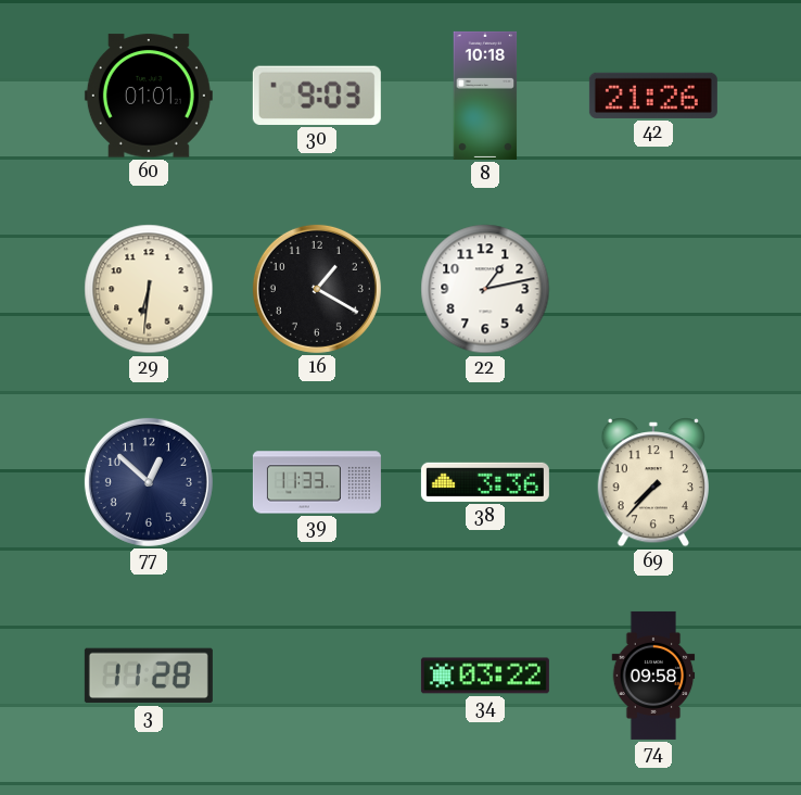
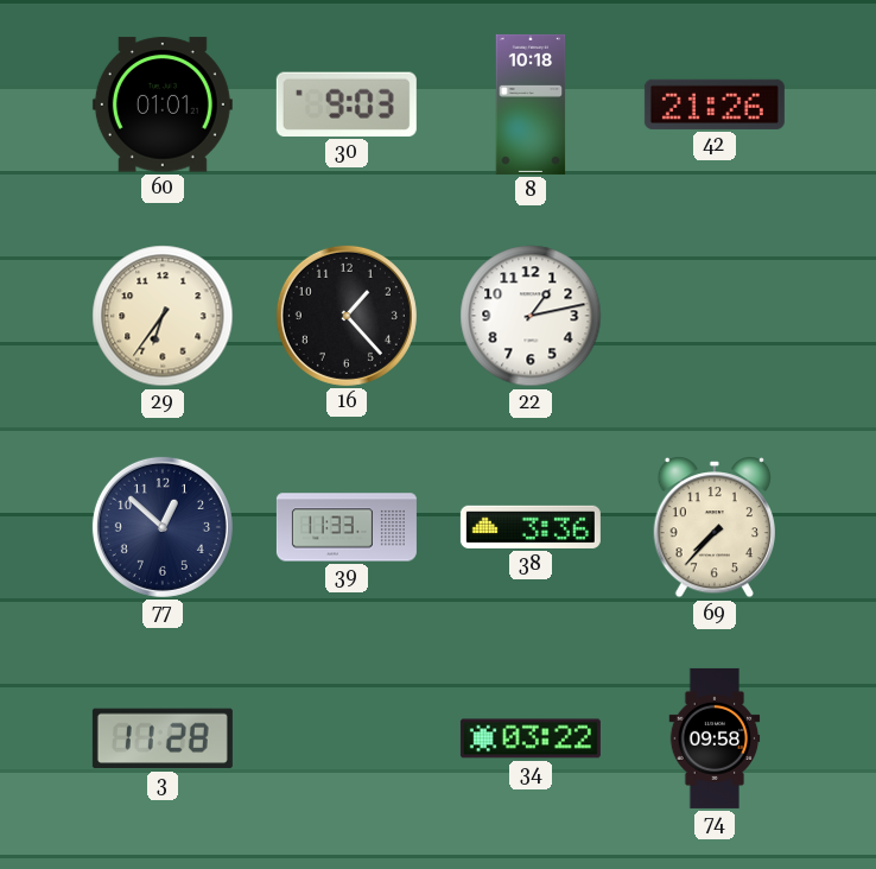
29: 6:31 -> 6:36 (163, 316)
16: 1:20 -> 1:23 (347, 316)
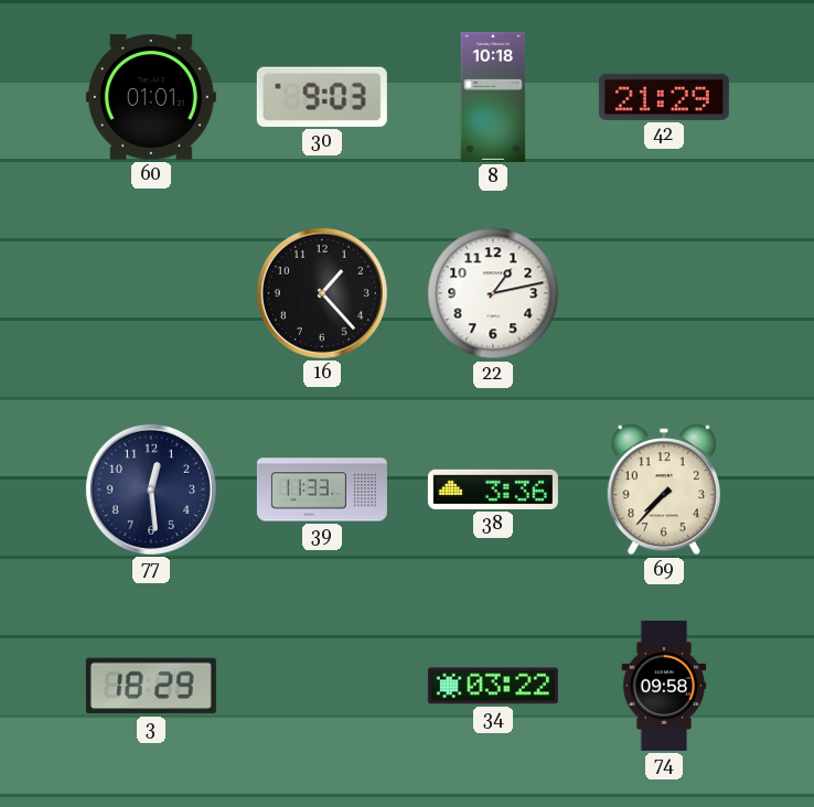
42: 21:26 -> 21:29 (664, 97)
29: 6:36 -> none (163, 316)
77: 12:52 -> 12:29 (151, 489)
3: 11:28 -> 18:29 (151, 686)
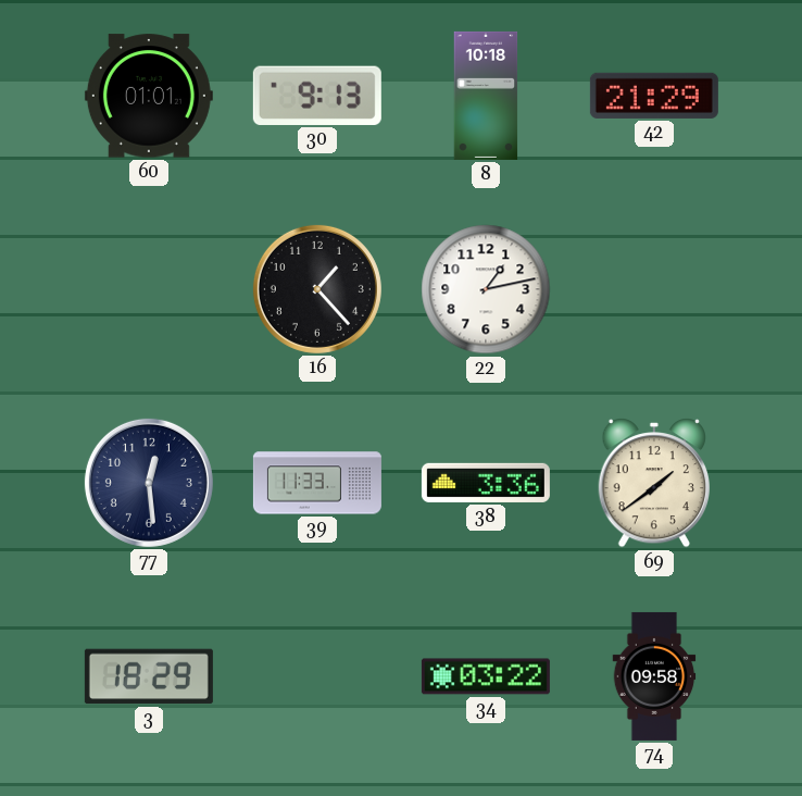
30: 9:03 -> 9:13 (317, 96)
69: 7:37 -> 1:39 (654, 484)
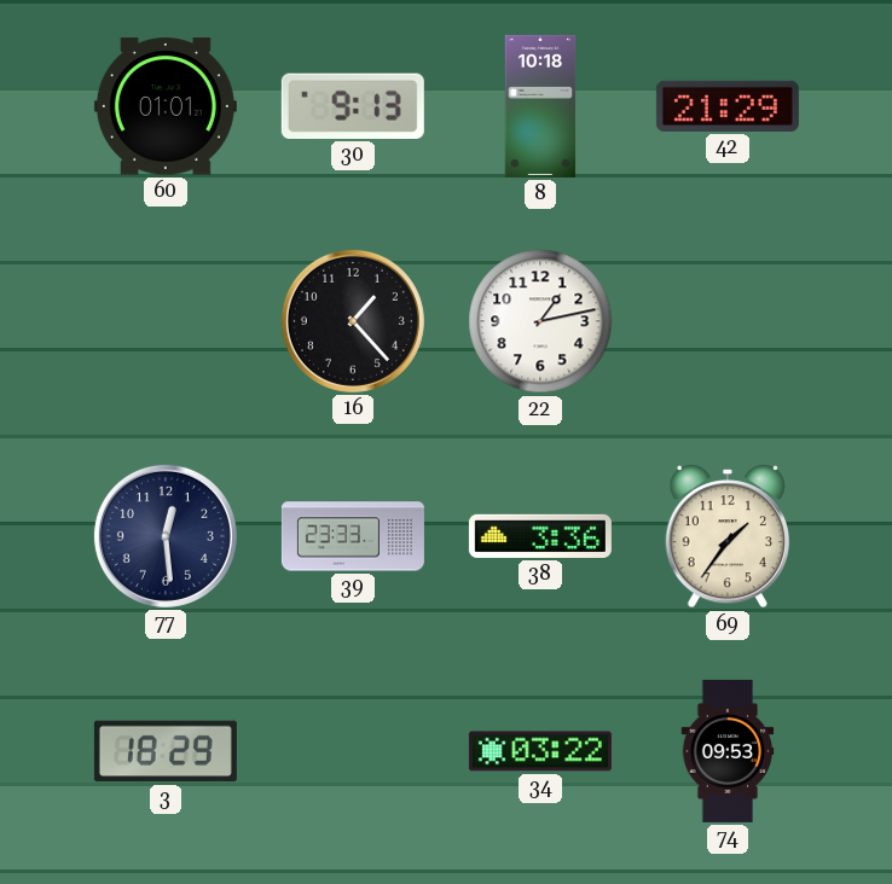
39: 11:33 -> 23:33 (353, 536)
69: 1:39 -> 1:36 (728, 537)
74: 09:58 -> 09:53 (728, 751)
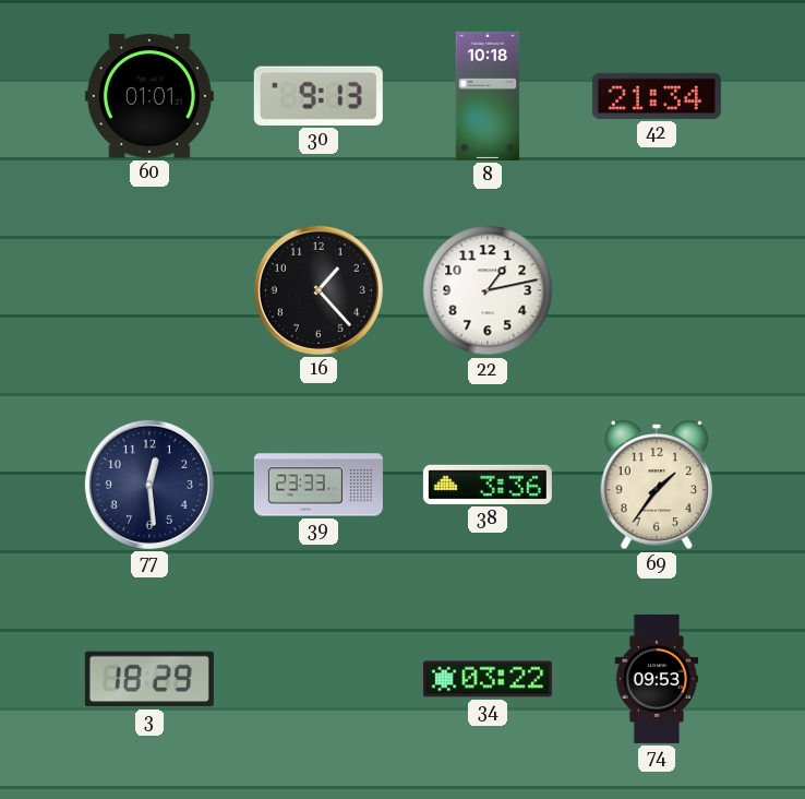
42: 21:29 -> 21:34 (657, 96)
